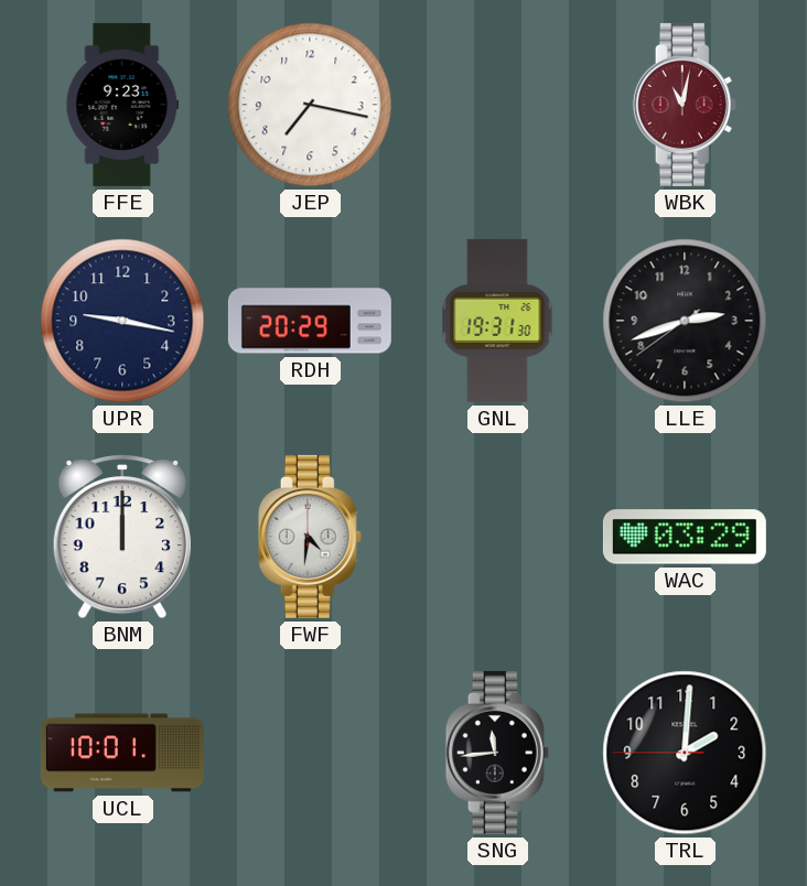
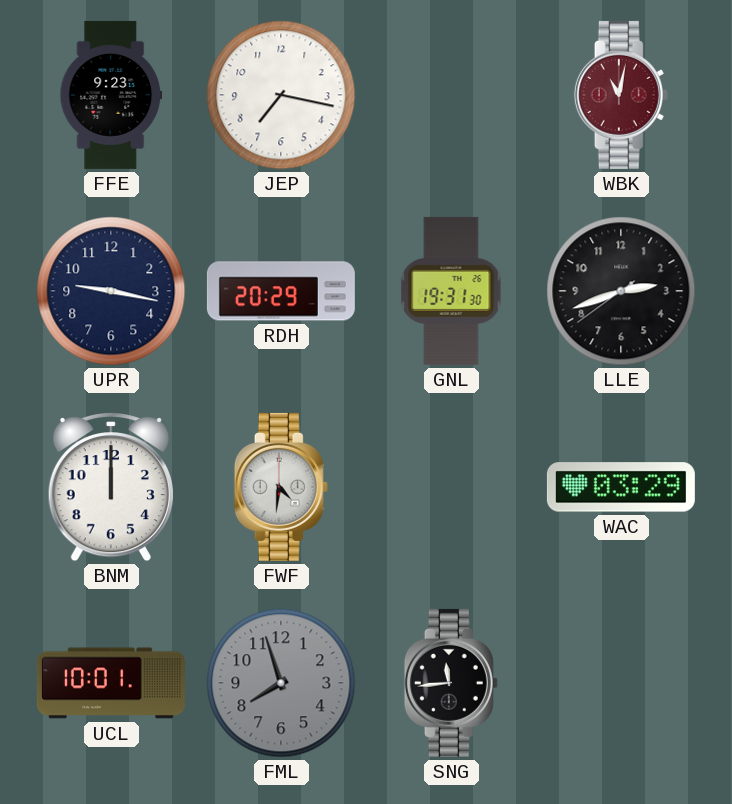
FML: none -> 7:57 (281, 683)
TRL: 2:00 -> none (685, 753)
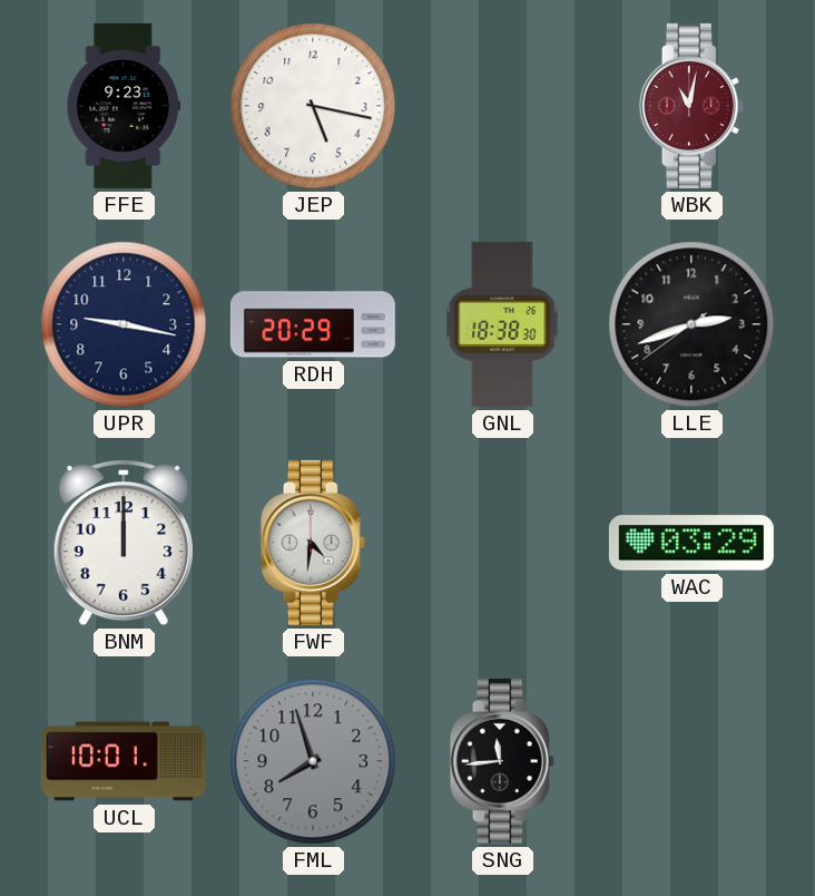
JEP: 7:17 -> 5:17 (313, 106)
GNL: 19:31 -> 18:38 (502, 324)
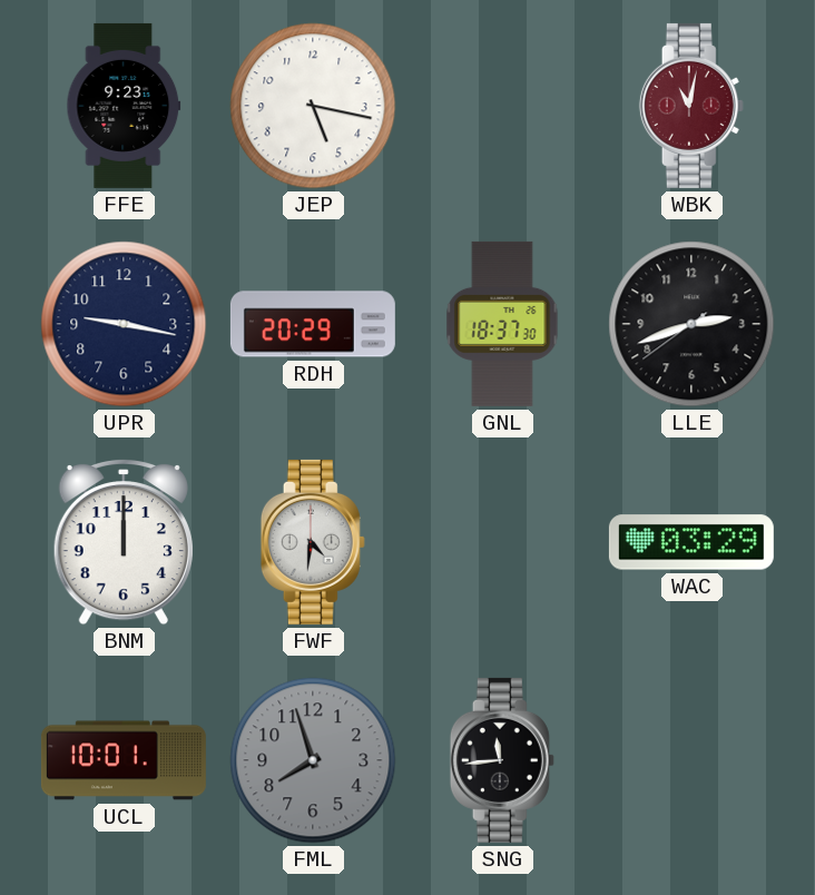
GNL: 18:38 -> 18:37 (502, 324)
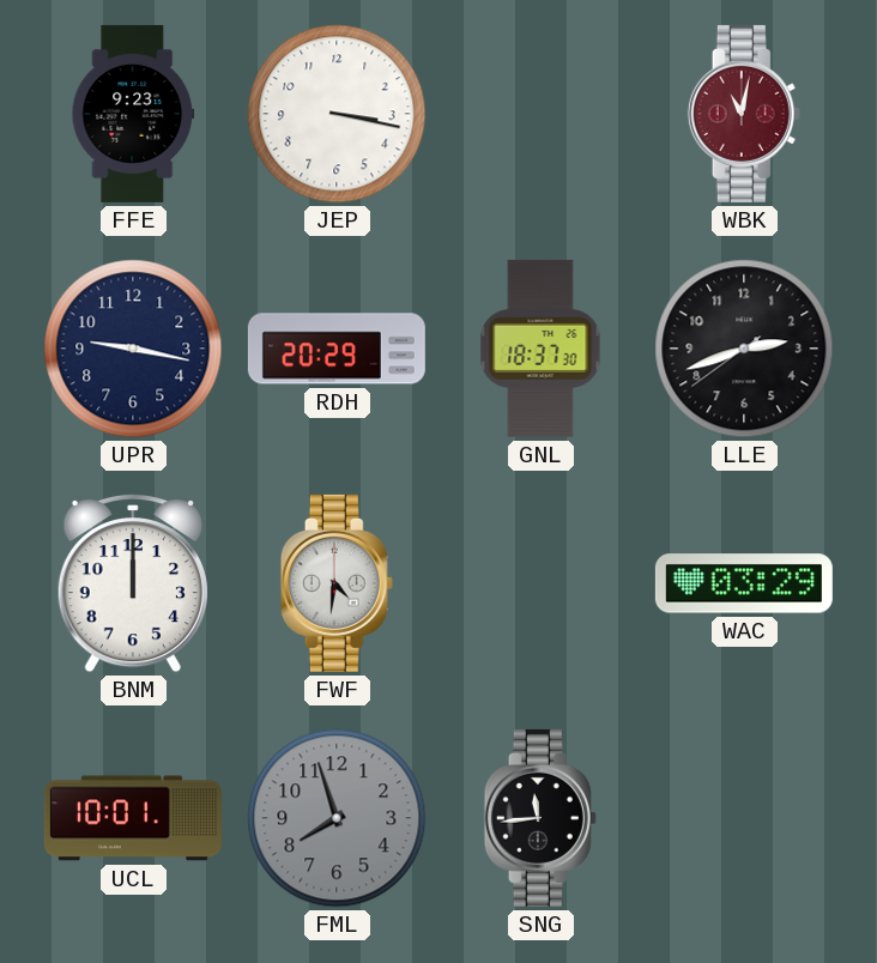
JEP: 5:17 -> 3:17 (337, 114)
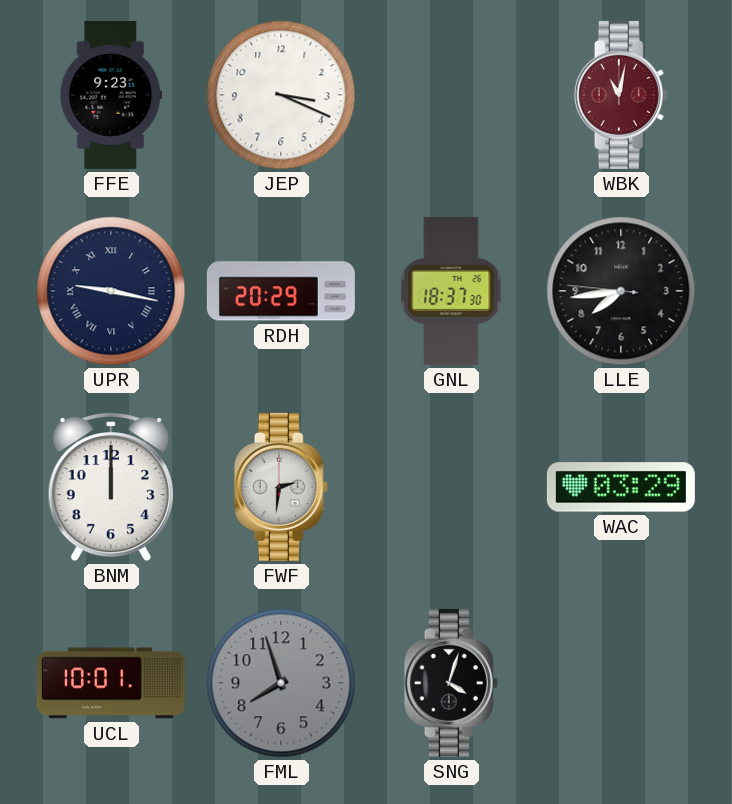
JEP: 3:17 -> 3:19 (281, 95)
UPR numerals: Arabic -> Roman (111, 291)
LLE: 2:41 -> 7:43 (621, 291)
FWF: 4:31 -> 2:31 (281, 487)
SNG: 11:44 -> 4:03 (451, 683)
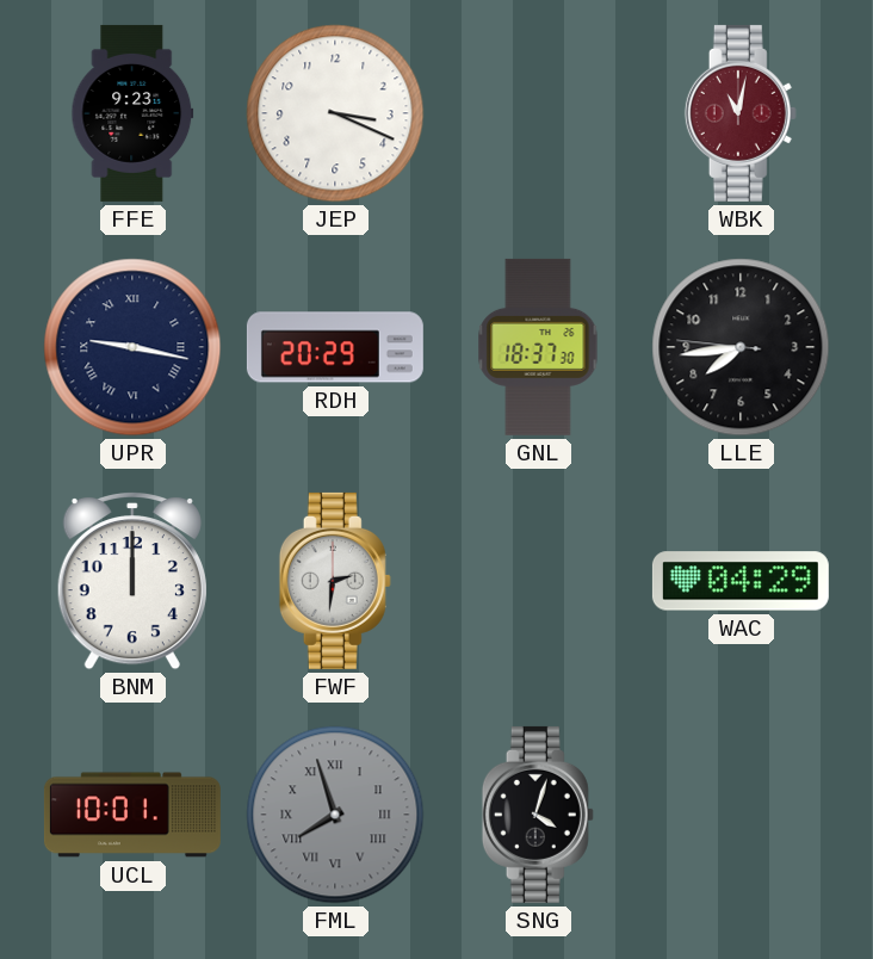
WAC: 03:29 -> 04:29 (741, 581)
FML numerals: Arabic -> Roman (335, 815)
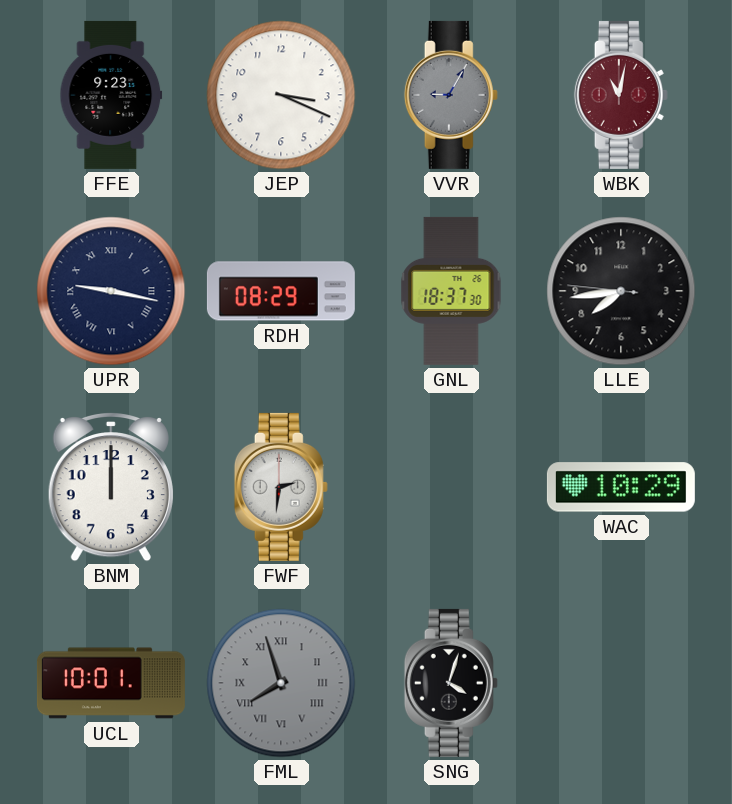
VVR: none -> 9:05 (451, 95)
RDH: 20:29 -> 08:29 (281, 291)
WAC: 04:29 -> 10:29 (621, 487)
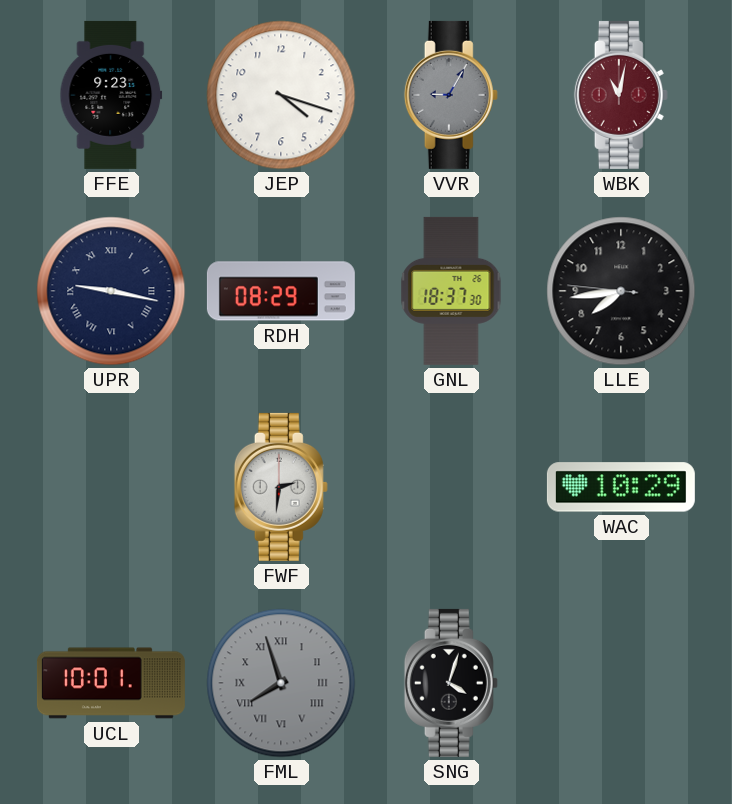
JEP: 3:19 -> 4:18 (281, 95)
BNM: 12:00 -> none (111, 488)
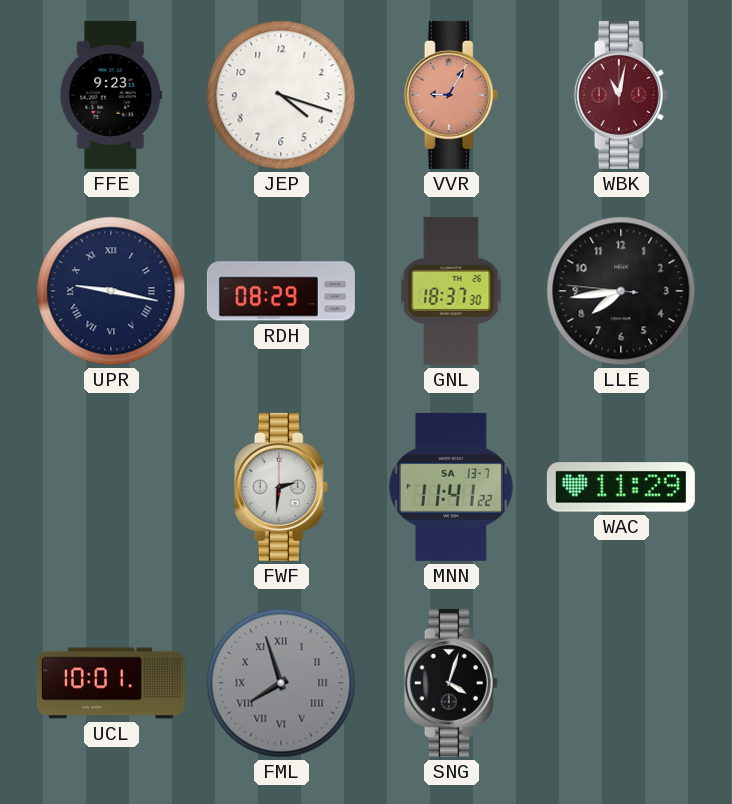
VVR dial: grey -> salmon (451, 95)
MNN: none -> 11:41 (451, 487)
WAC: 10:29 -> 11:29 (621, 487)
